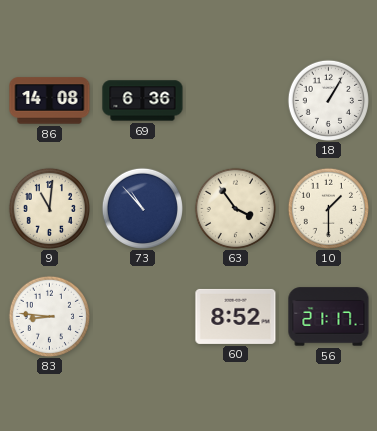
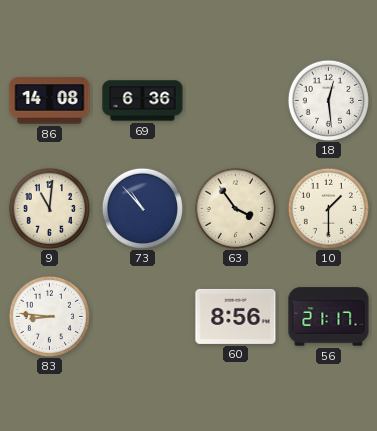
18: 1:05 -> 12:29 (328, 100)
60: 8:52 -> 8:56 (236, 316)
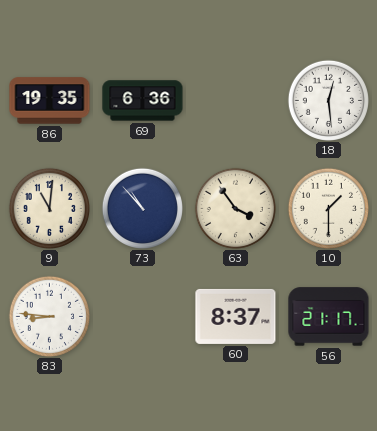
86: 14:08 -> 19:35 (50, 101)
60: 8:56 -> 8:37 (236, 316)
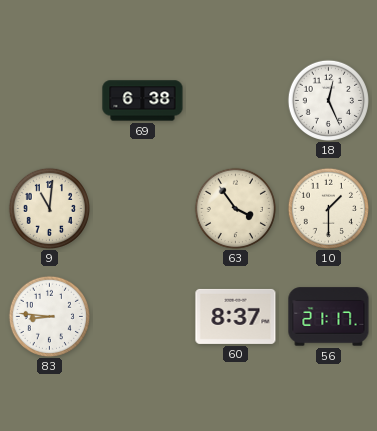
86: 19:35 -> none (50, 101)
69: 6:36 -> 6:38 (143, 101)
18: 12:29 -> 12:26 (328, 100)
73: 10:53 -> none (142, 208)
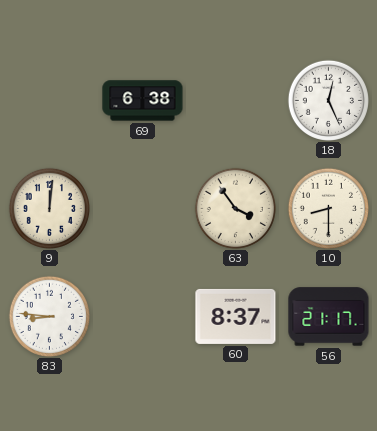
9: 11:01 -> 12:01 (49, 208)
10: 1:30 -> 8:30 (328, 208)
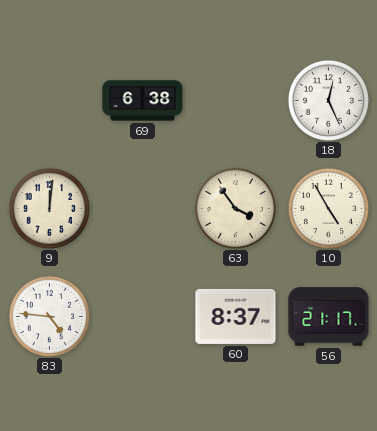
10: 8:30 -> 4:55 (328, 208)
83: 8:46 -> 4:46 (49, 316)
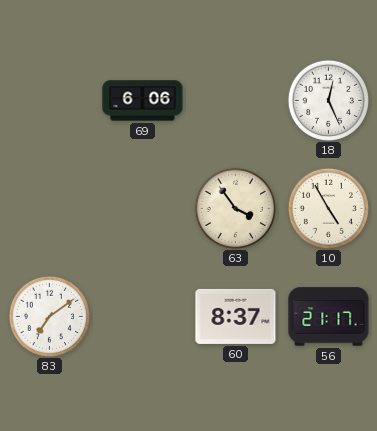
69: 6:38 -> 6:06 (143, 101)
9: 12:01 -> none (49, 208)
83: 4:46 -> 7:09 (49, 316)
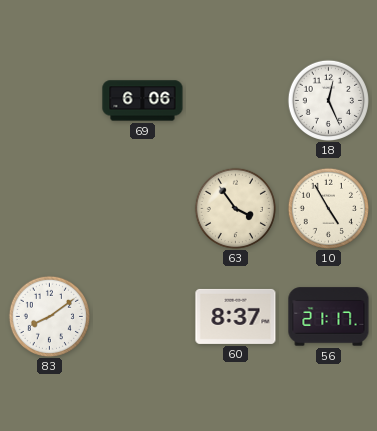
83: 7:09 -> 8:09 (49, 316)
